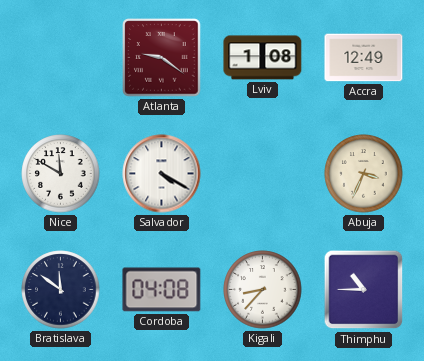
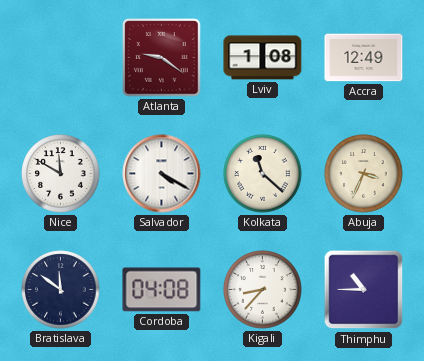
Kolkata: none -> 11:22 (263, 174)
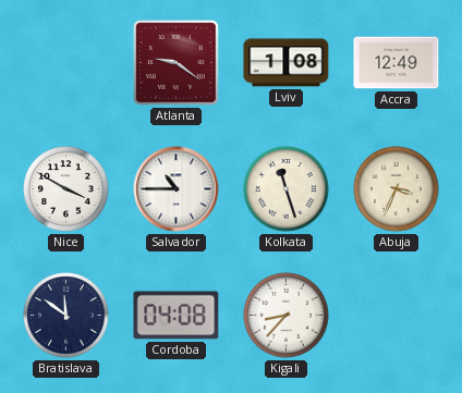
Nice: 11:50 -> 3:50 (66, 189)
Salvador: 4:20 -> 10:45 (177, 189)
Kolkata: 11:22 -> 11:27 (287, 189)
Thimphu: 10:45 -> none (364, 290)
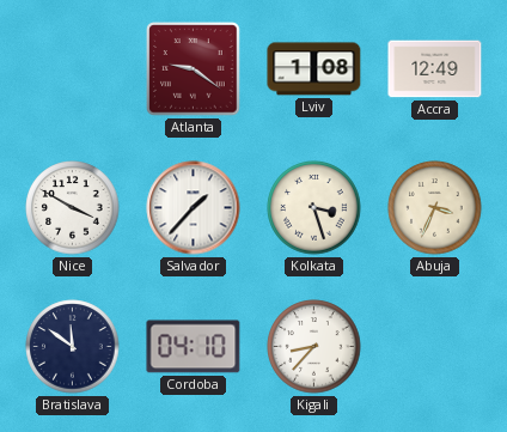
Salvador: 10:45 -> 1:37 (194, 208)
Kolkata: 11:27 -> 3:27 (314, 208)
Cordoba: 04:08 -> 04:10 (194, 347)
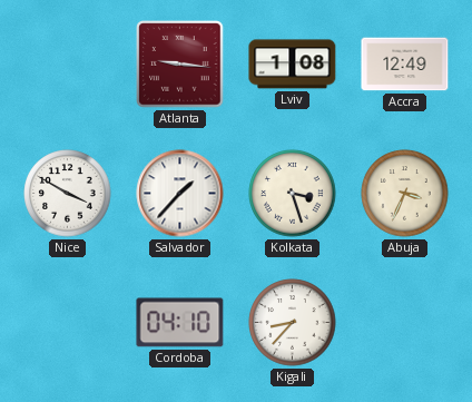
Atlanta: 9:21 -> 9:16 (180, 65)
Bratislava: 11:51 -> none (73, 347)
